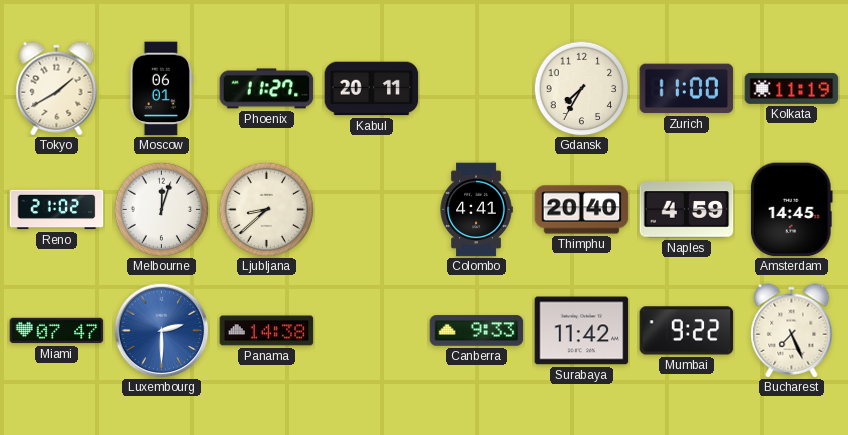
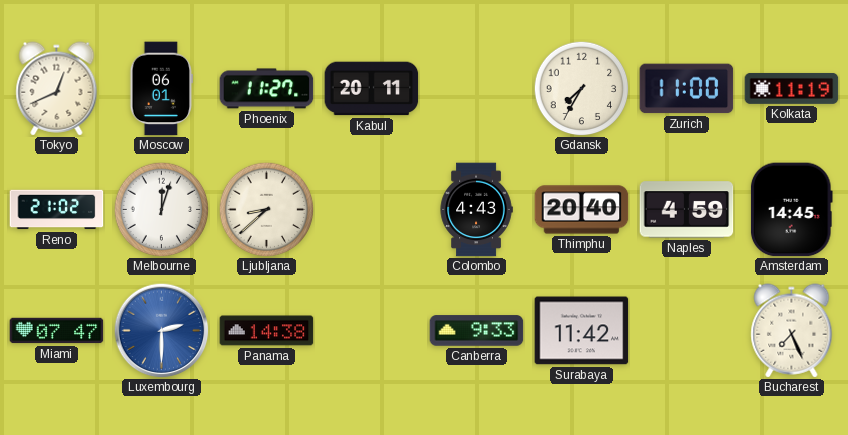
Tokyo: 1:40 -> 12:41 (57, 89)
Colombo: 4:41 -> 4:43 (476, 210)
Mumbai: 9:22 -> none (687, 331)
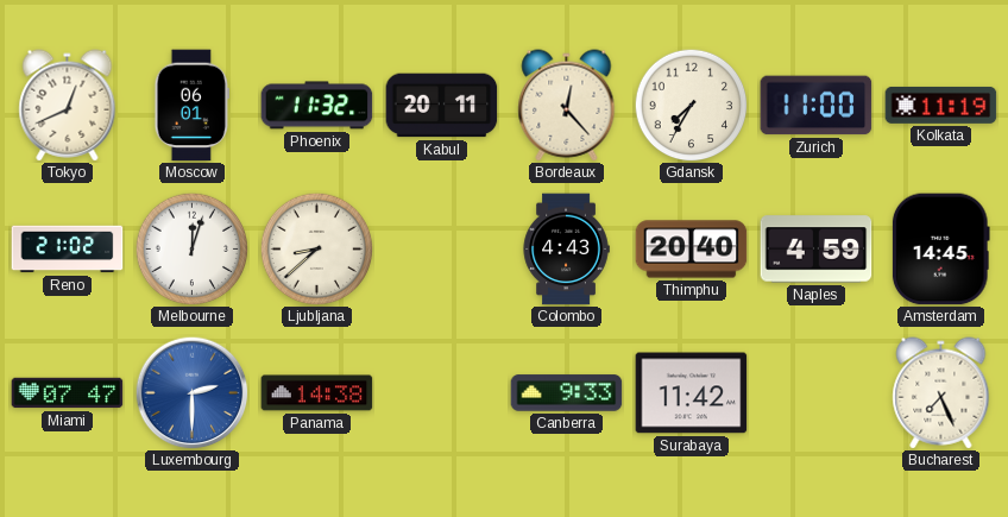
Phoenix: 11:27 -> 11:32 (317, 106)
Bordeaux: none -> 12:23 (567, 106)
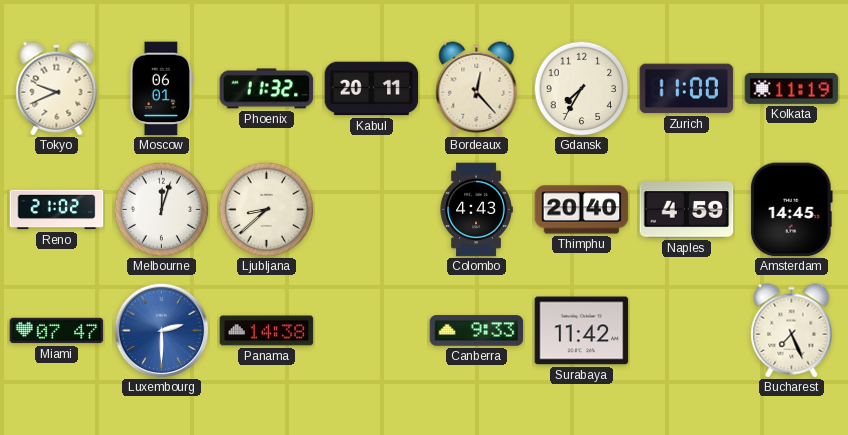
Tokyo: 12:41 -> 9:41 (57, 89)
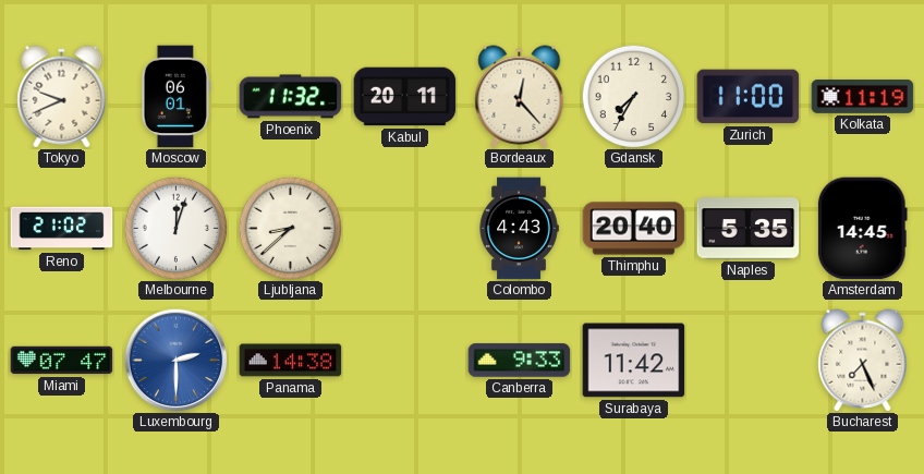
Naples: 4:59 -> 5:35 (749, 229)
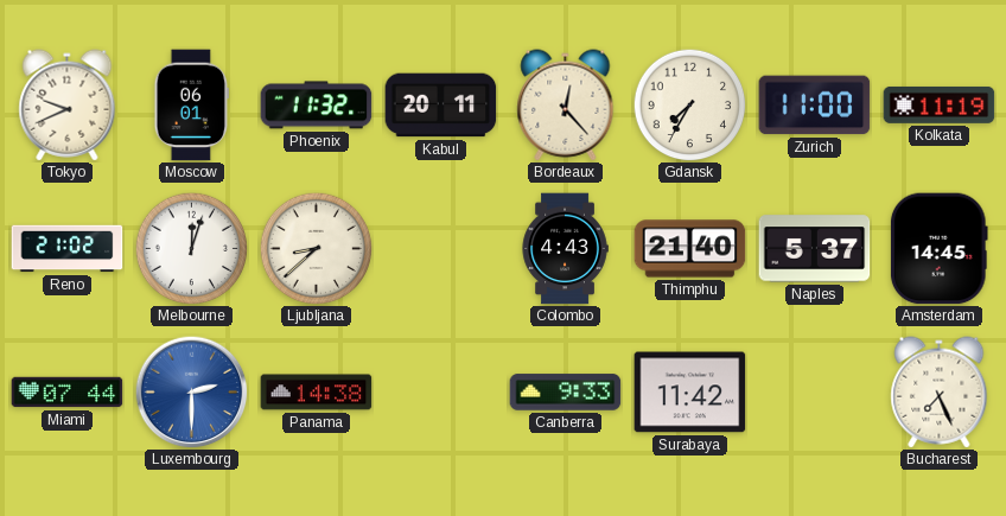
Thimphu: 20:40 -> 21:40 (690, 249)
Naples: 5:35 -> 5:37 (815, 249)
Miami: 07:47 -> 07:44 (68, 393)
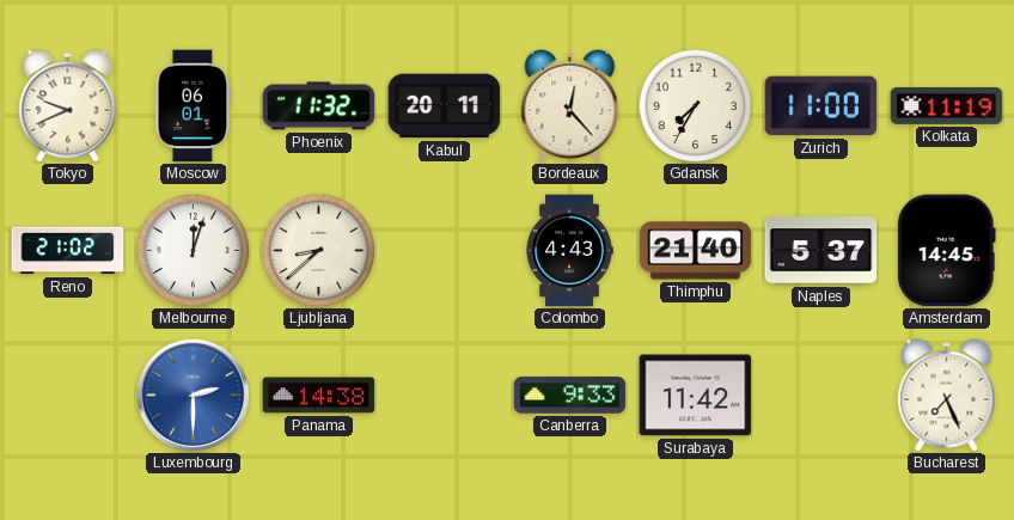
Miami: 07:44 -> none (68, 393)
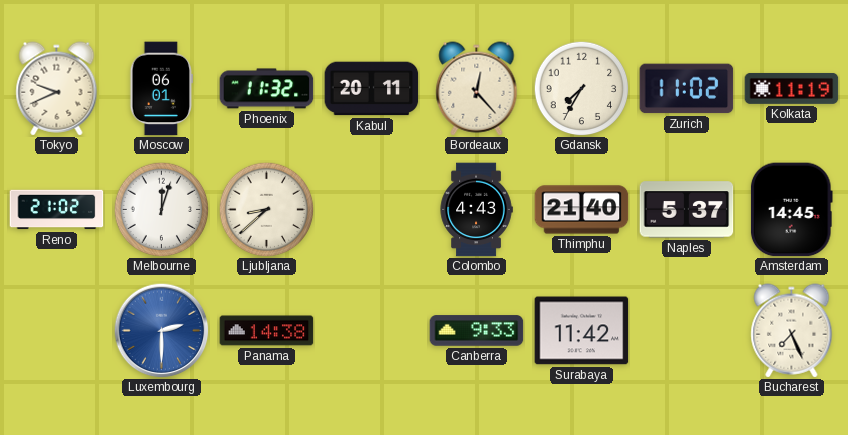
Zurich: 11:00 -> 11:02 (687, 89)
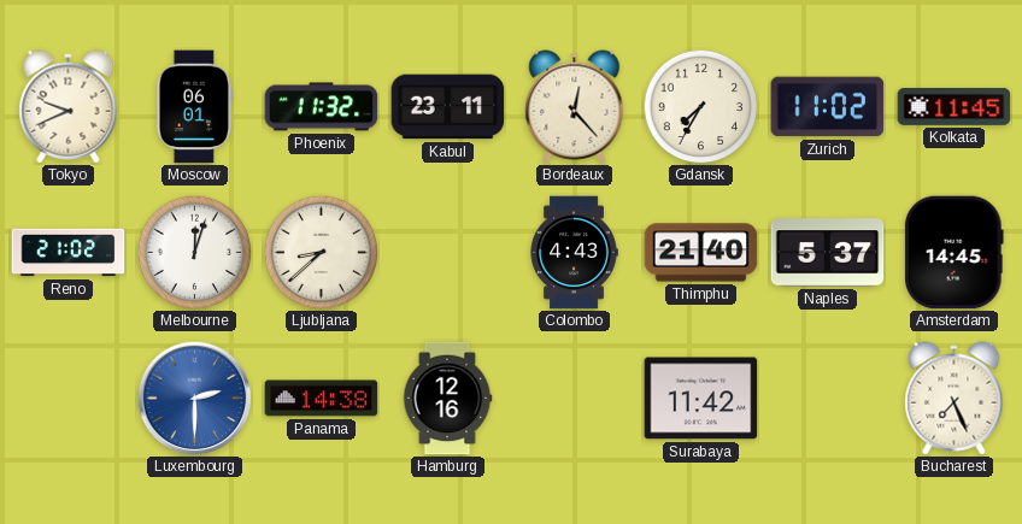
Kabul: 20:11 -> 23:11 (448, 107)
Kolkata: 11:19 -> 11:45 (955, 106)
Hamburg: none -> 12:16 (447, 399)
Canberra: 9:33 -> none (477, 331)
